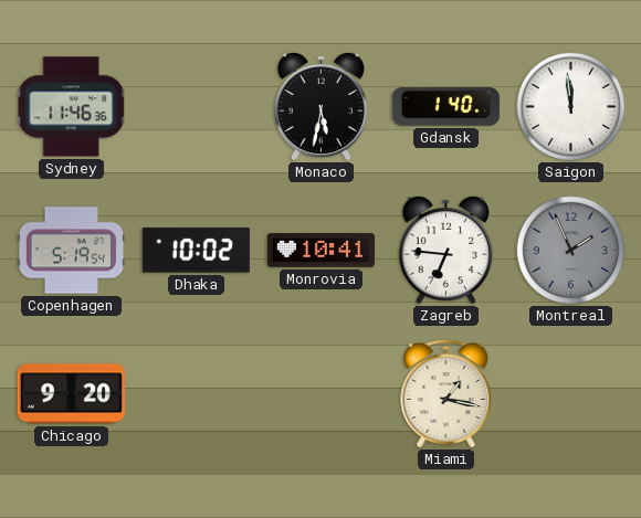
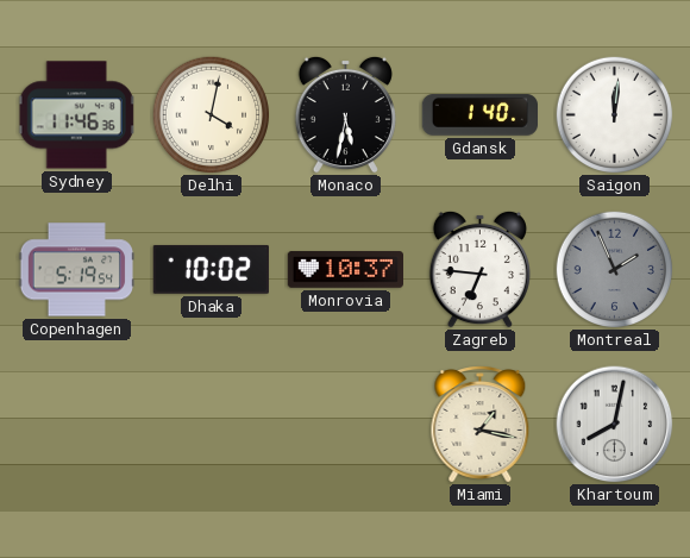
Delhi: none -> 4:02 (212, 115)
Saigon: 11:59 -> 12:01 (615, 115)
Monrovia: 10:41 -> 10:37 (345, 270)
Chicago: 9:20 -> none (71, 394)
Khartoum: none -> 8:02 (615, 425)
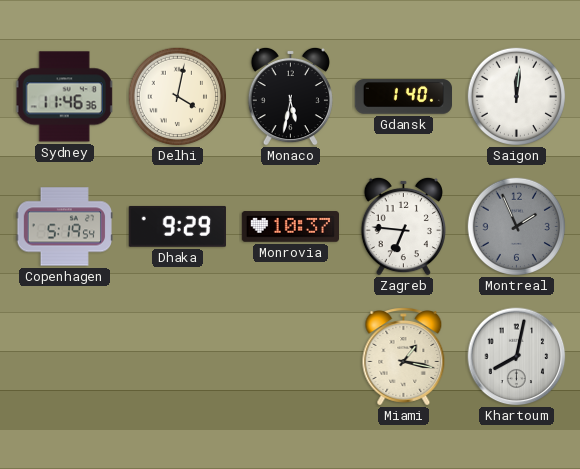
Dhaka: 10:02 -> 9:29 (177, 226)
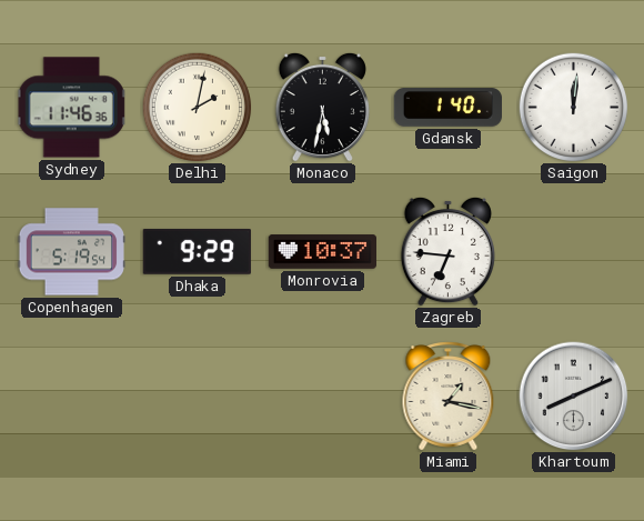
Delhi: 4:02 -> 2:02 (198, 108)
Montreal: 1:56 -> none (517, 227)
Khartoum: 8:02 -> 8:11 (574, 397)
